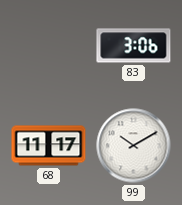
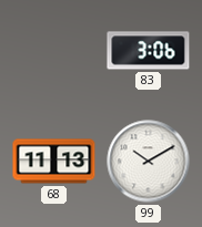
68: 11:17 -> 11:13 (54, 162)
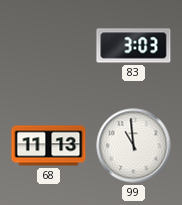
83: 3:06 -> 3:03 (134, 46)
99: 10:10 -> 10:59 (134, 146)
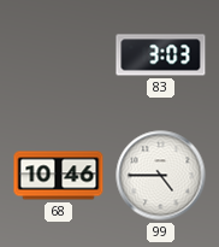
68: 11:13 -> 10:46 (59, 176)
99: 10:59 -> 4:45 (161, 176)
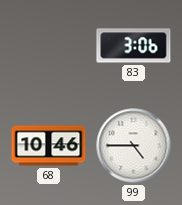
83: 3:03 -> 3:06 (134, 46)
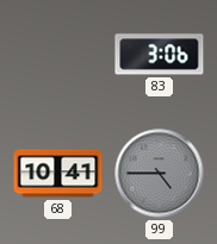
68: 10:46 -> 10:41 (58, 174)
99 dial: white -> grey (160, 174)
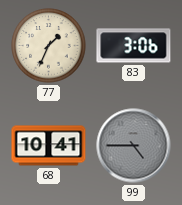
77: none -> 1:34 (49, 46)
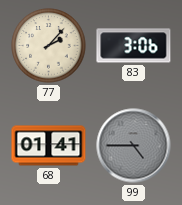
77: 1:34 -> 2:07 (49, 46)
68: 10:41 -> 01:41 (49, 146)
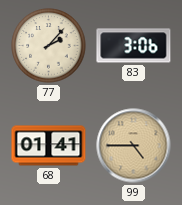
99 dial: grey -> champagne (134, 146)
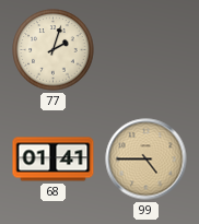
77: 2:07 -> 2:03 (54, 50)
83: 3:06 -> none (134, 46)
